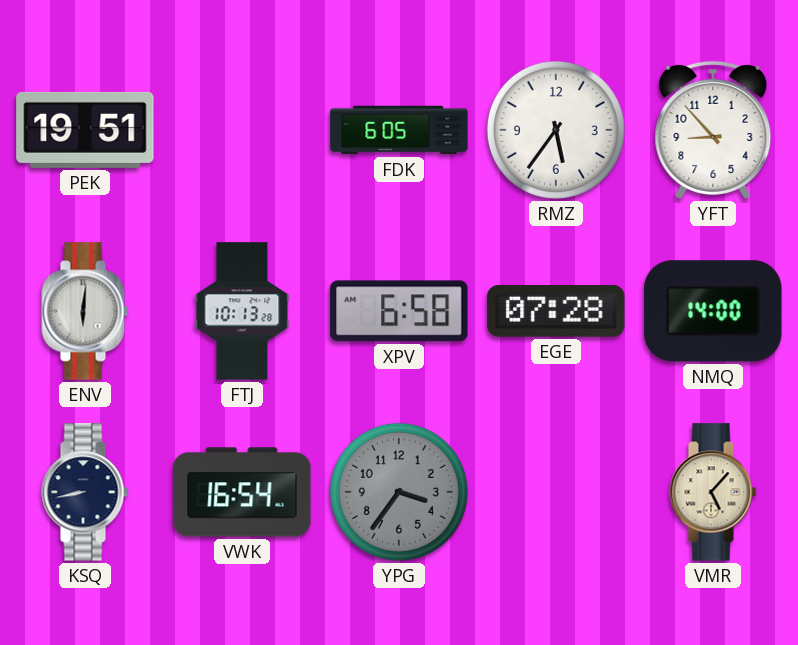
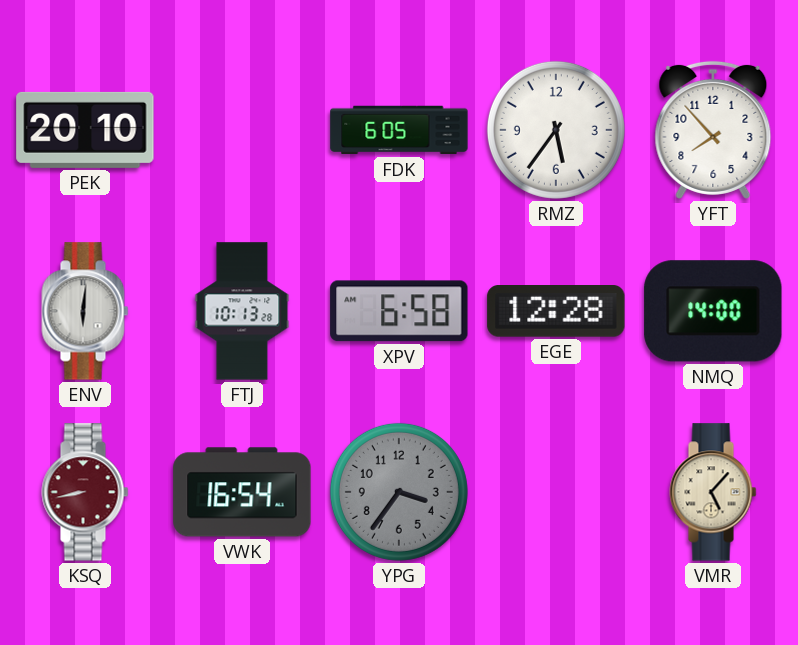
PEK: 19:51 -> 20:10 (85, 130)
YFT: 8:53 -> 7:53 (713, 130)
EGE: 07:28 -> 12:28 (556, 312)
KSQ dial: navy -> burgundy (85, 492)
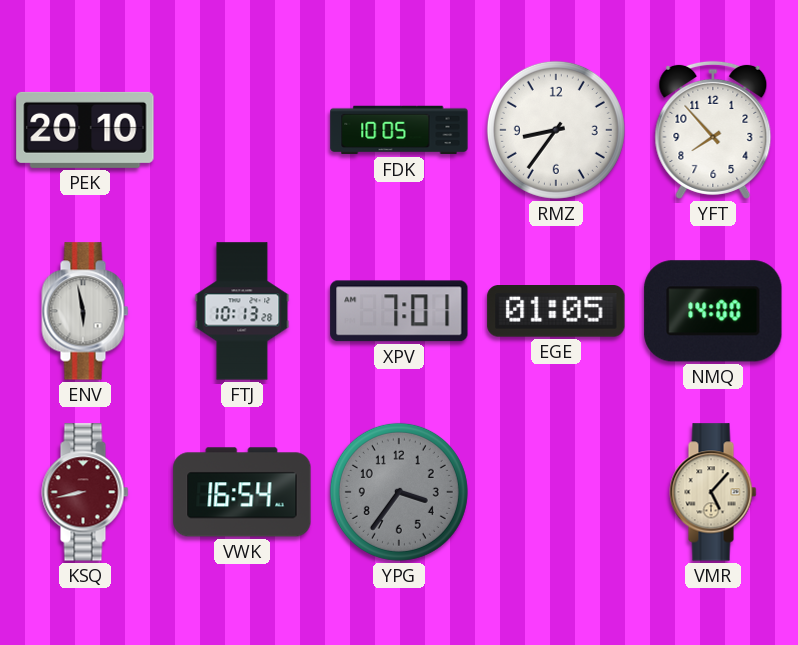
FDK: 6:05 -> 10:05 (399, 130)
RMZ: 5:36 -> 8:36 (556, 130)
ENV: 6:01 -> 5:58 (85, 311)
XPV: 6:58 -> 7:01 (399, 311)
EGE: 12:28 -> 01:05 (556, 312)
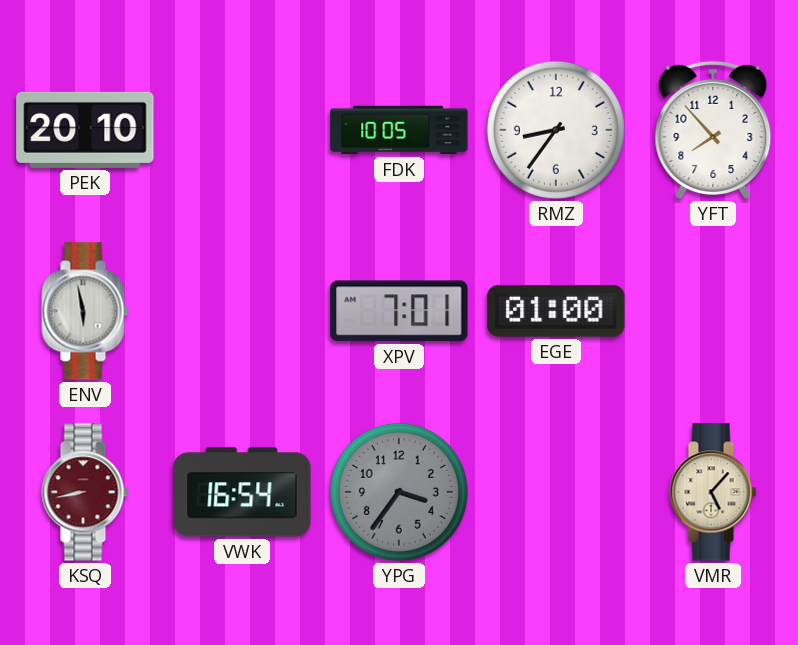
FTJ: 10:13 -> none (242, 311)
EGE: 01:05 -> 01:00 (556, 312)
NMQ: 14:00 -> none (713, 311)
